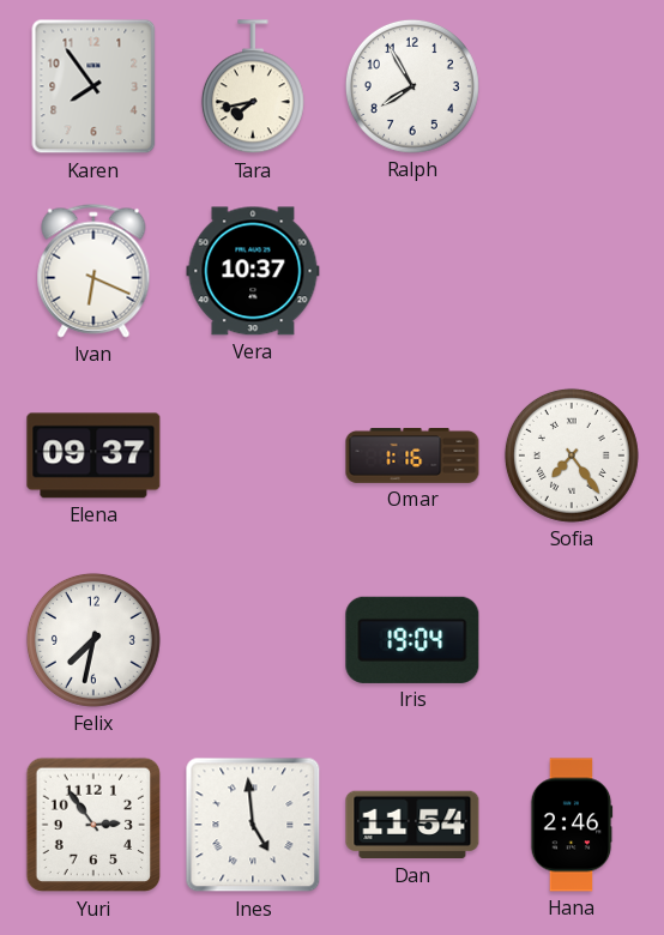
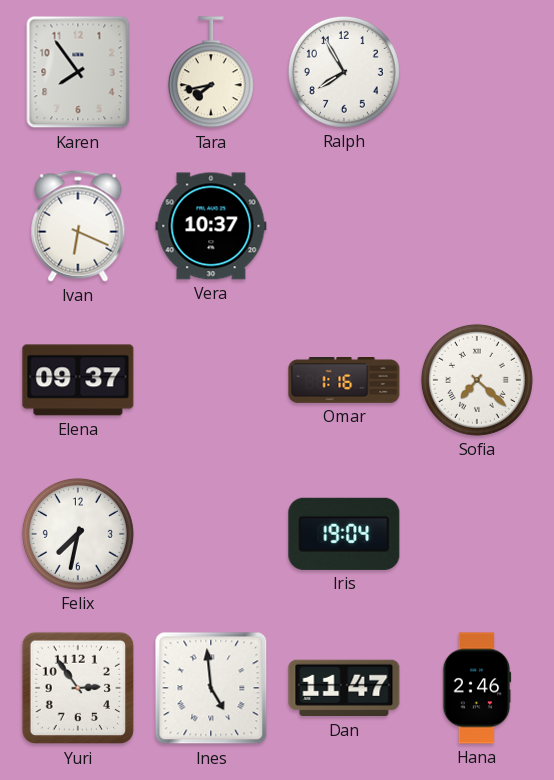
Sofia: 7:24 -> 7:22 (477, 380)
Dan: 11:54 -> 11:47 (344, 688)
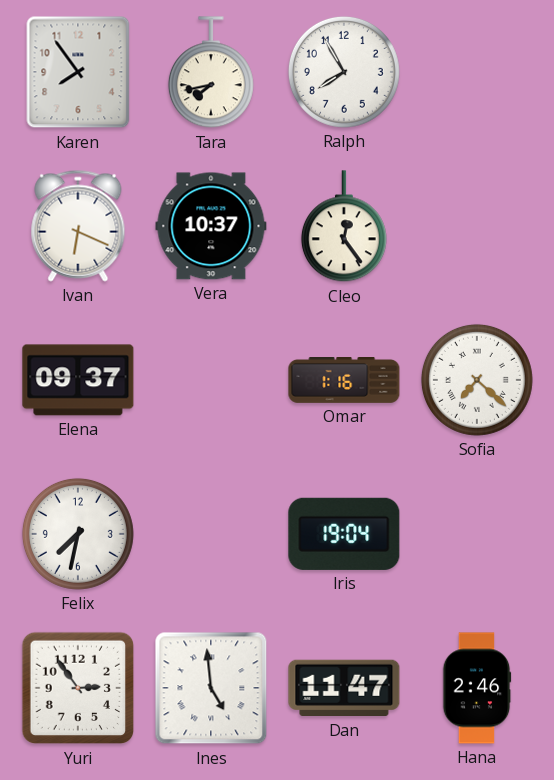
Cleo: none -> 12:24 (344, 227)
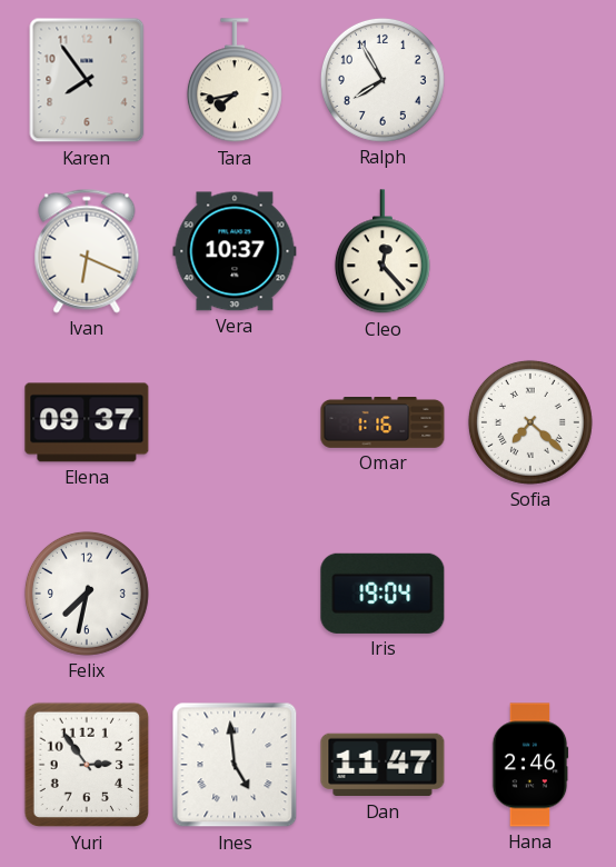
Cleo: 12:24 -> 12:23 (382, 252)
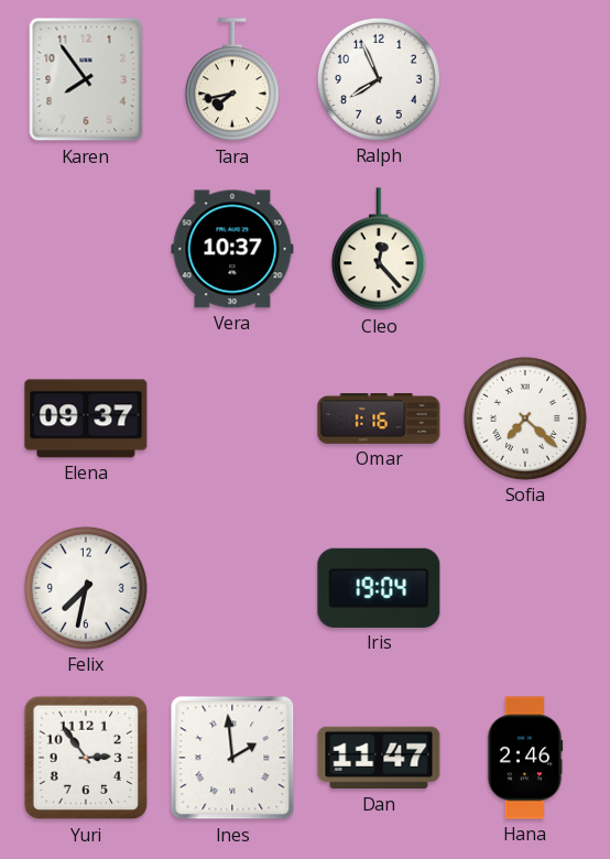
Ralph: 7:55 -> 7:56 (379, 79)
Ivan: 6:19 -> none (87, 251)
Ines: 4:59 -> 1:59 (232, 758)
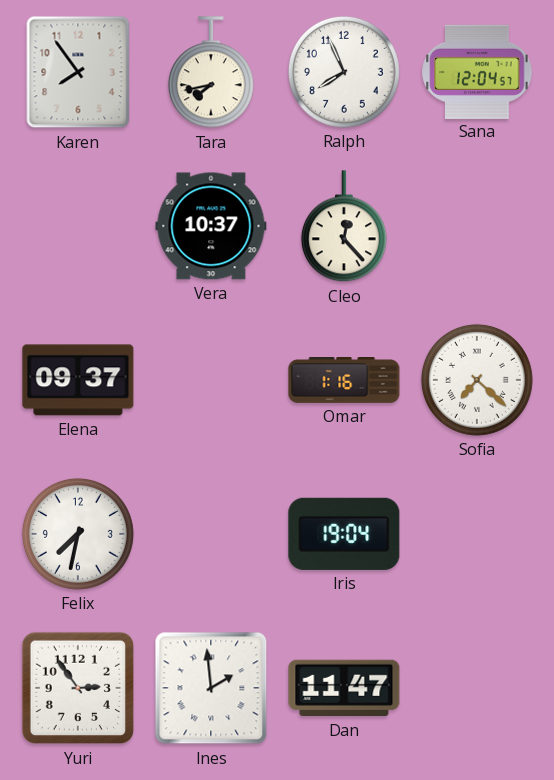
Sana: none -> 12:04 (477, 71)
Hana: 2:46 -> none (525, 758)
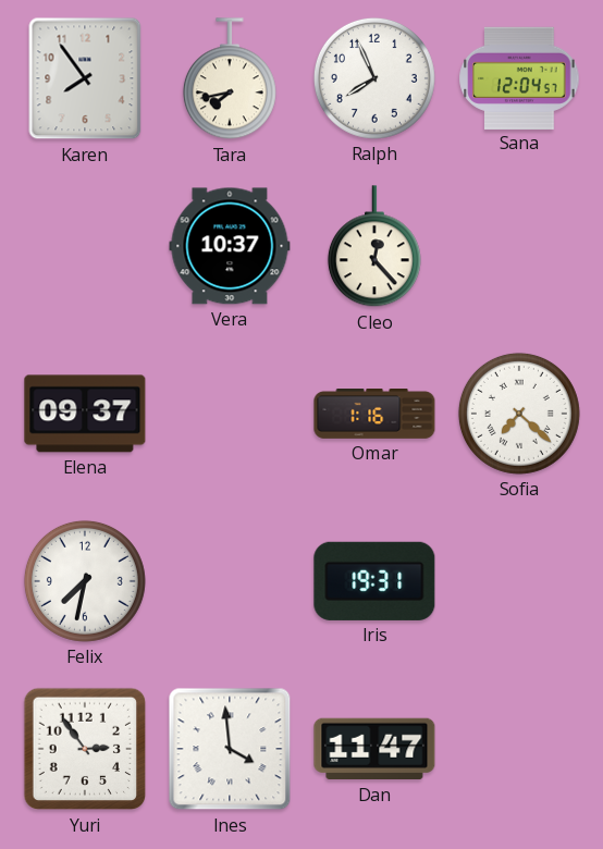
Iris: 19:04 -> 19:31 (374, 581)
Ines: 1:59 -> 3:59 (230, 749)
